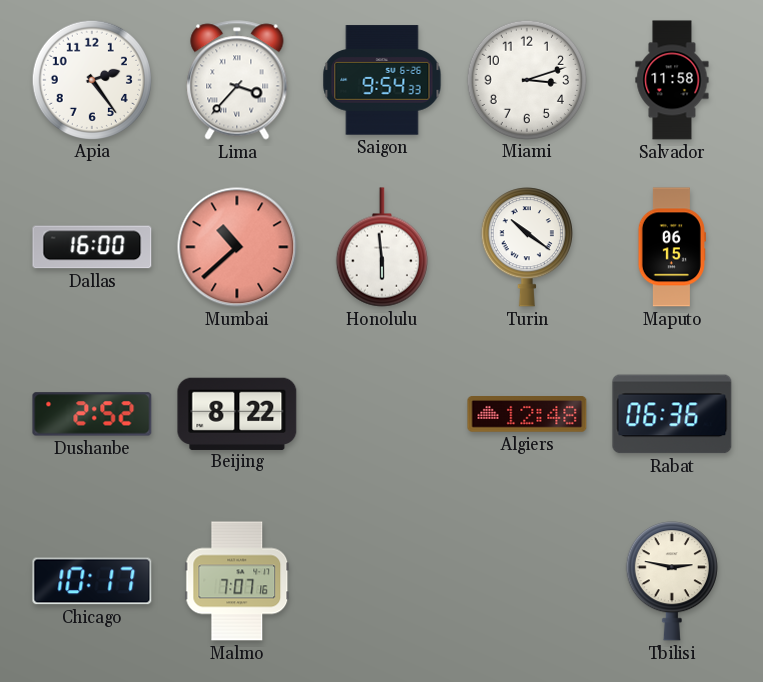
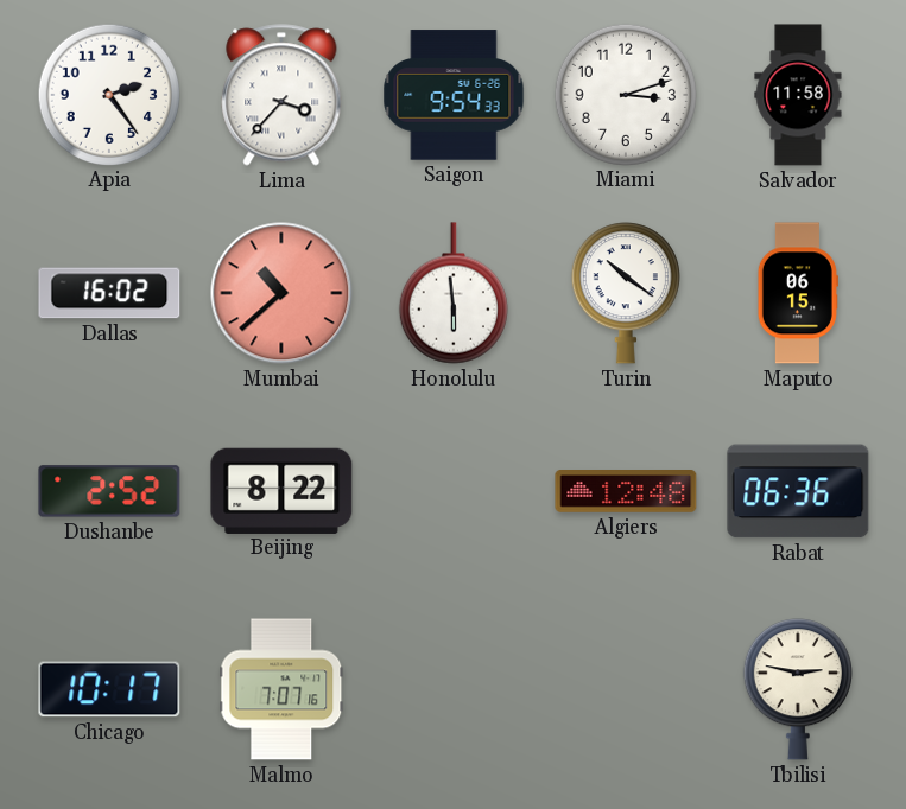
Dallas: 16:00 -> 16:02 (109, 293)
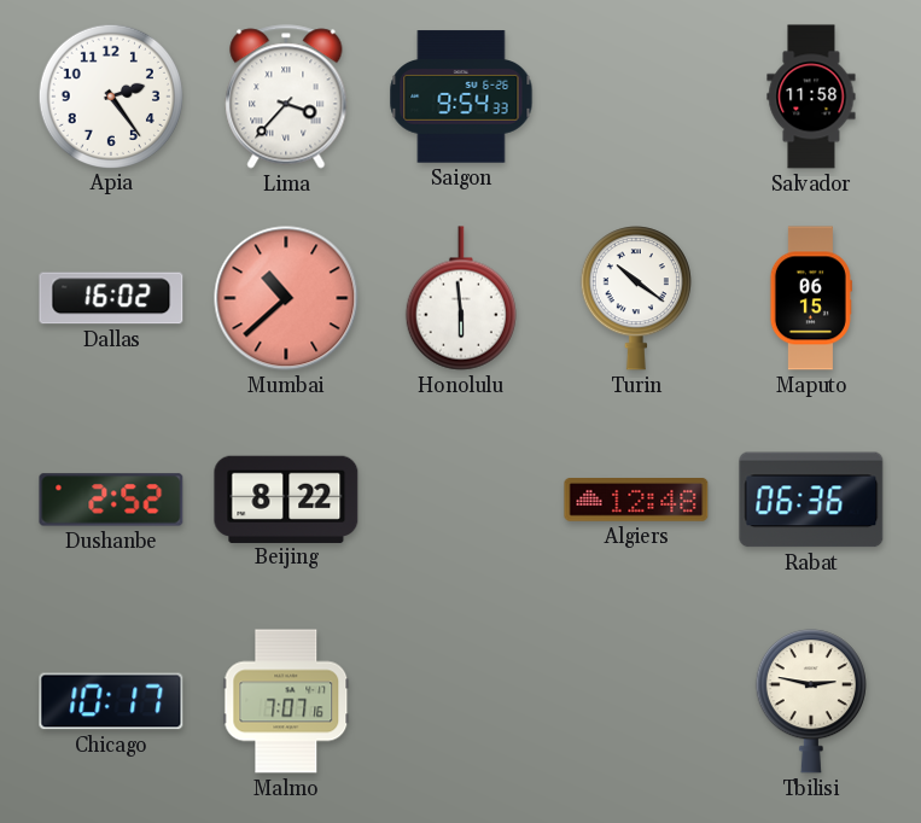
Miami: 3:12 -> none (625, 94)
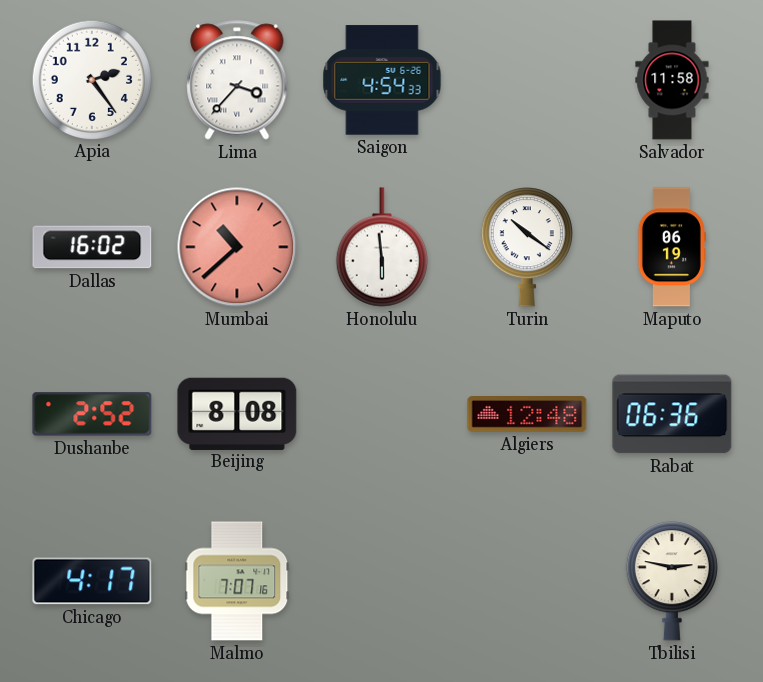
Saigon: 9:54 -> 4:54 (382, 80)
Maputo: 06:15 -> 06:19 (672, 247)
Beijing: 8:22 -> 8:08 (237, 413)
Chicago: 10:17 -> 4:17 (92, 581)
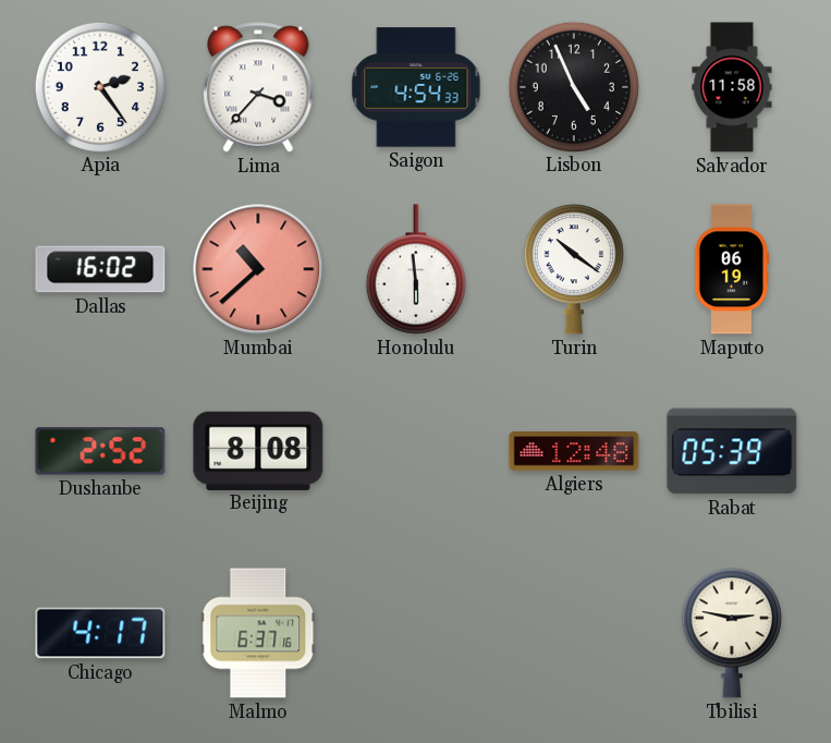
Lisbon: none -> 4:56 (573, 86)
Rabat: 06:36 -> 05:39 (732, 451)
Malmo: 7:07 -> 6:37 (258, 633)
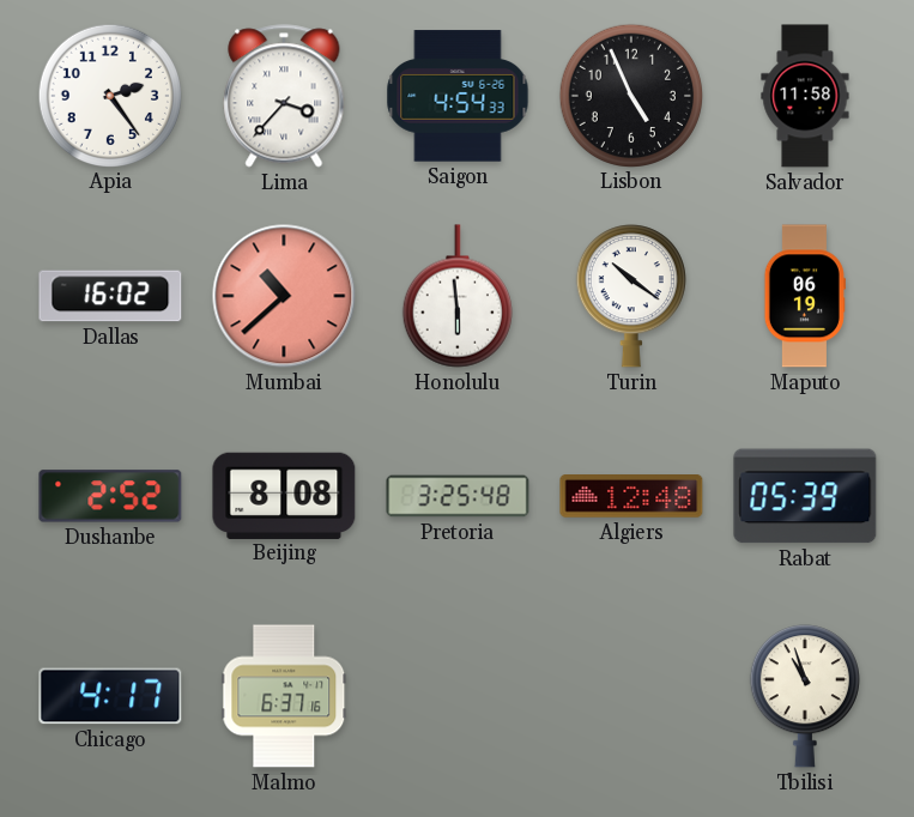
Pretoria: none -> 3:25 (458, 496)
Tbilisi: 2:47 -> 10:57 (805, 696)
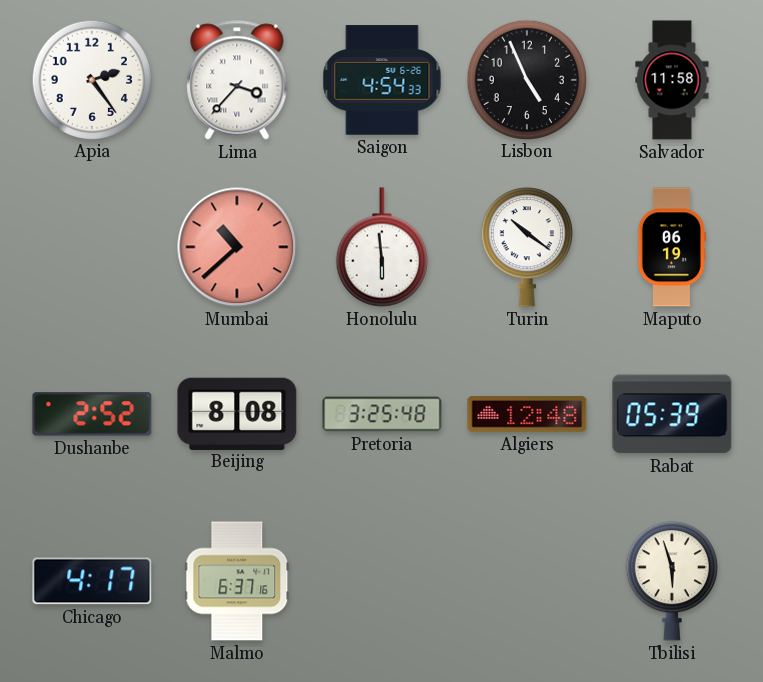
Dallas: 16:02 -> none (110, 296)
Tbilisi: 10:57 -> 5:57 (672, 581)
